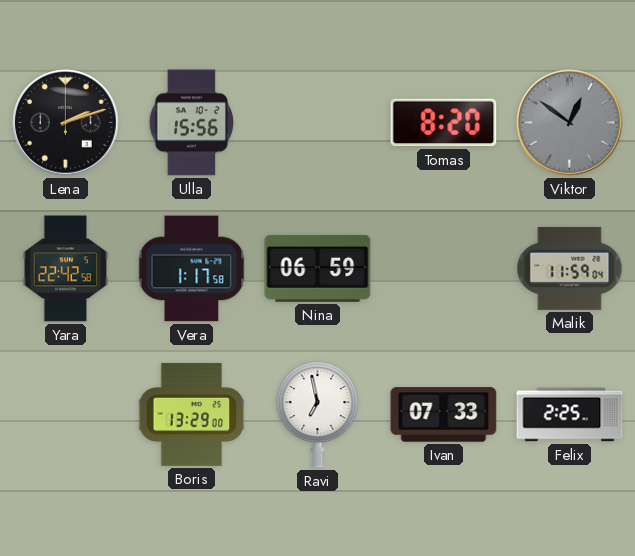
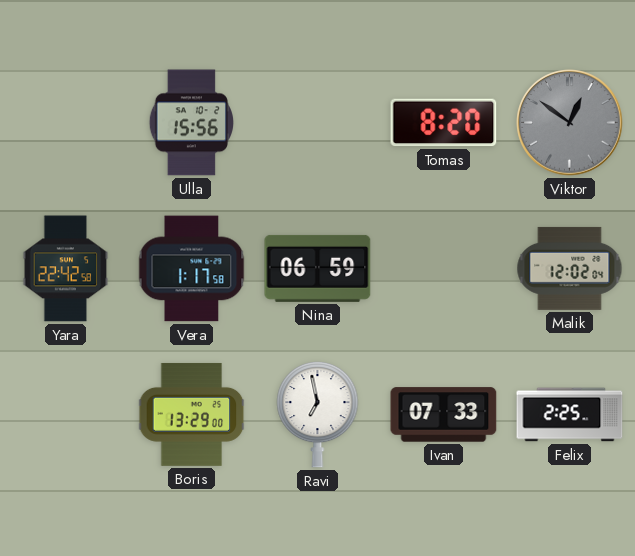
Lena: 2:12 -> none (66, 123)
Malik: 11:59 -> 12:02 (570, 268)
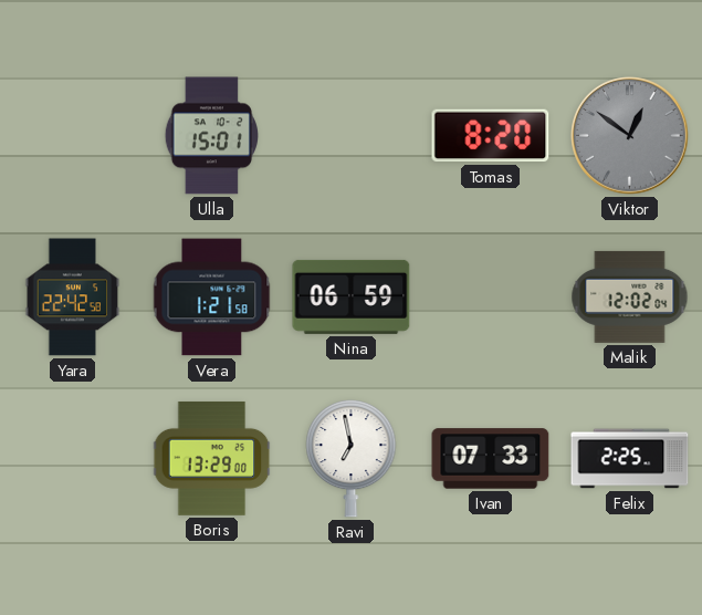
Ulla: 15:56 -> 15:01 (211, 136)
Vera: 1:17 -> 1:21 (212, 298)
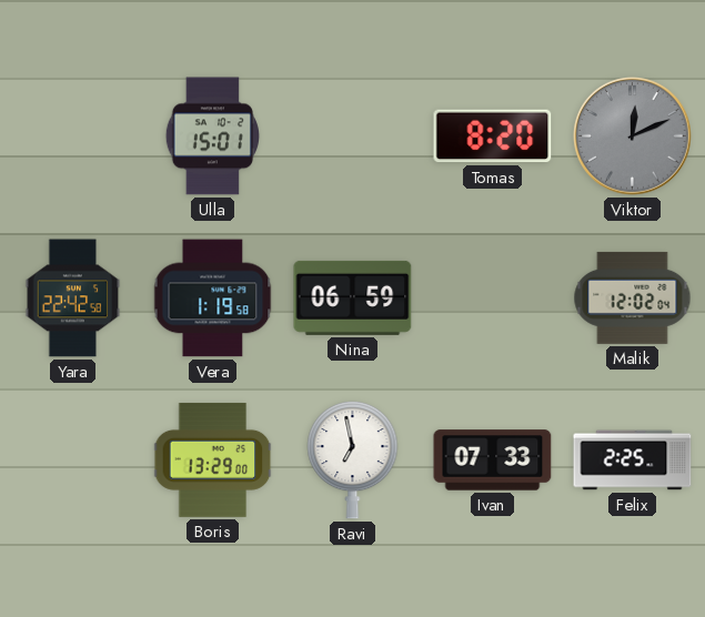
Viktor: 12:51 -> 12:11 (633, 136)
Vera: 1:21 -> 1:19 (213, 299)
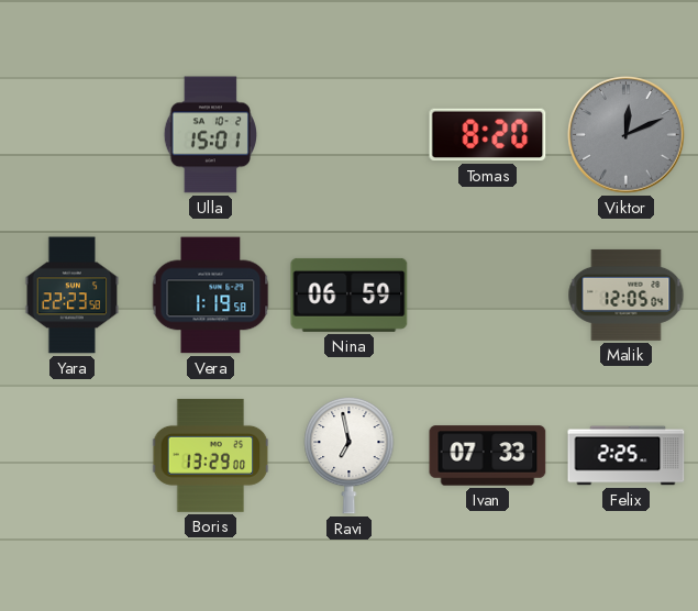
Yara: 22:42 -> 22:23 (73, 296)
Malik: 12:02 -> 12:05 (627, 295)
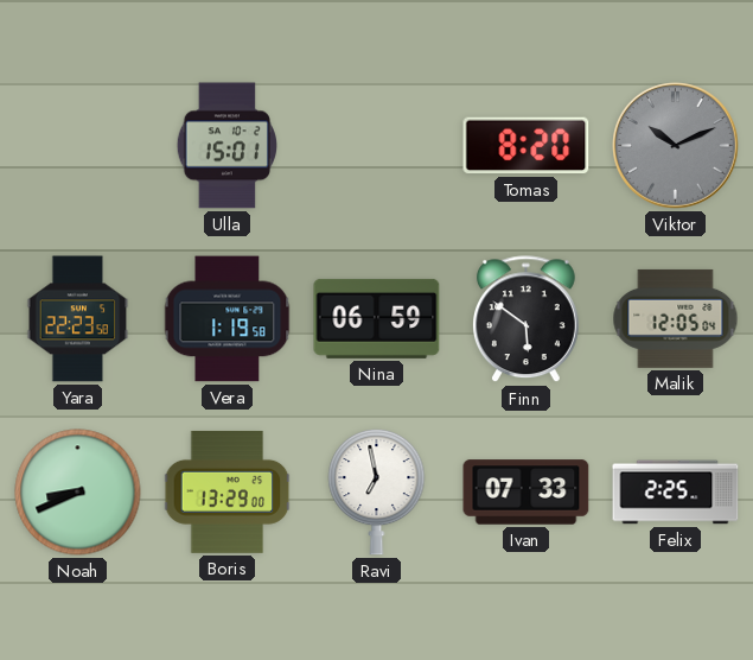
Viktor: 12:11 -> 10:11 (676, 146)
Finn: none -> 5:51 (525, 319)
Noah: none -> 8:41 (78, 493)
